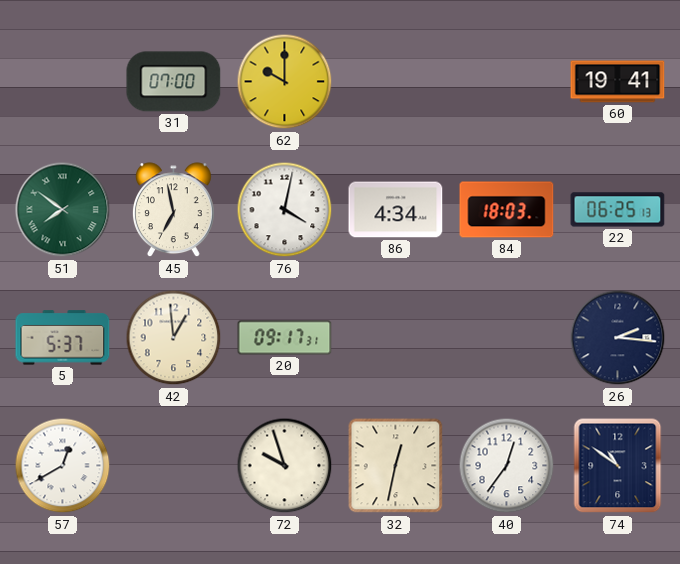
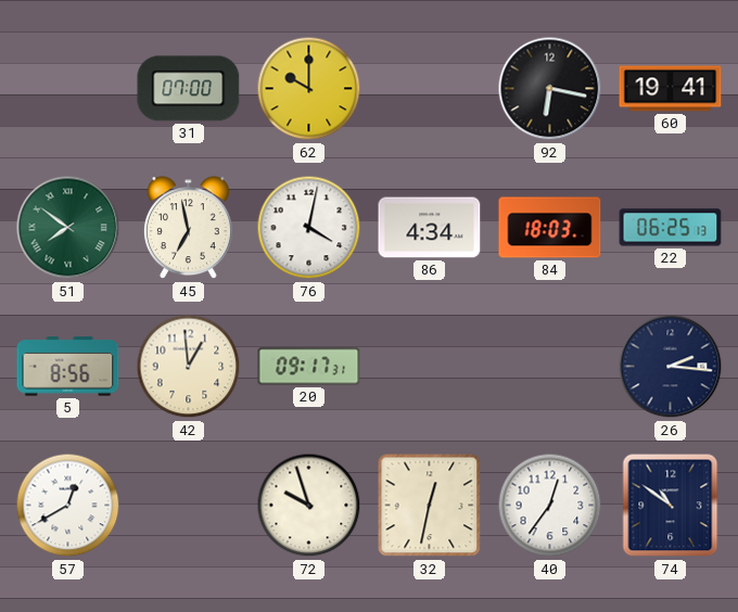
92: none -> 6:17 (550, 89)
5: 5:37 -> 8:56 (68, 367)
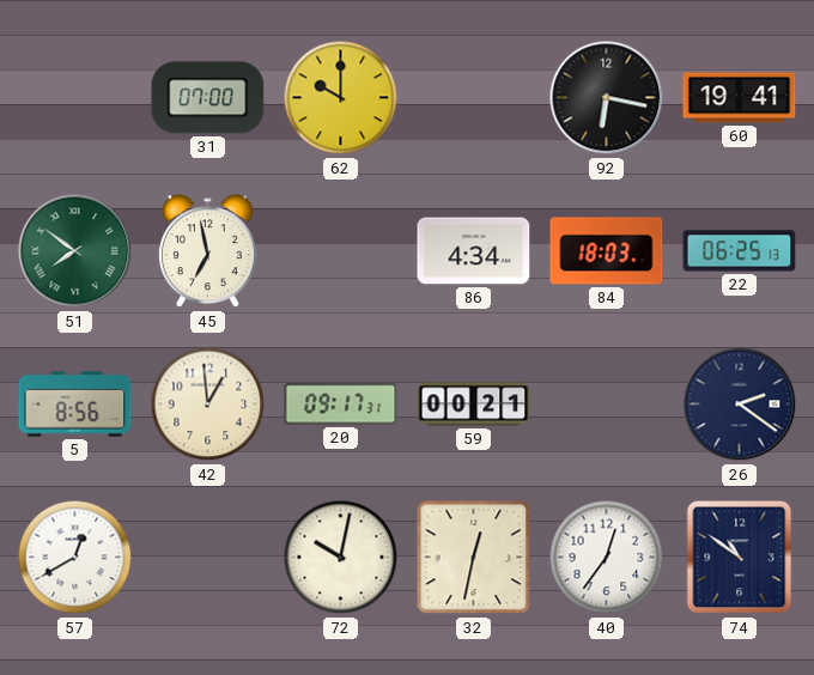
76: 4:02 -> none (309, 228)
59: none -> 00:21 (474, 405)
26: 2:16 -> 2:21 (740, 405)
72: 9:57 -> 10:02 (341, 558)
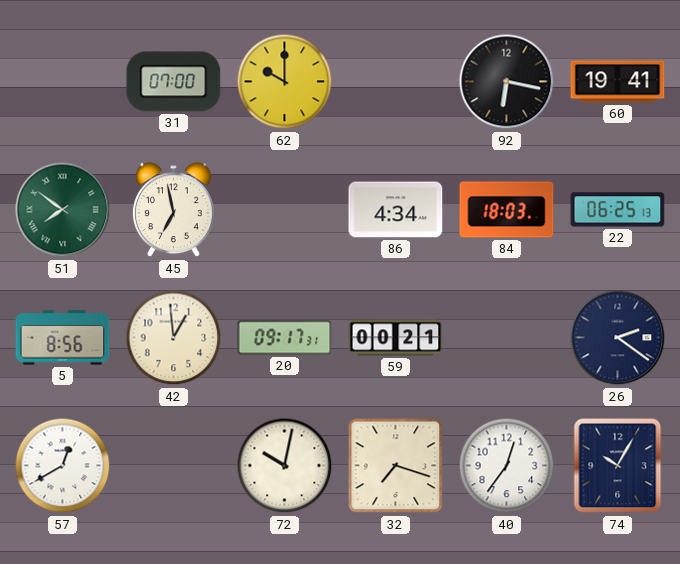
32: 12:32 -> 7:18 (396, 466)
74: 10:51 -> 10:05 (618, 466)
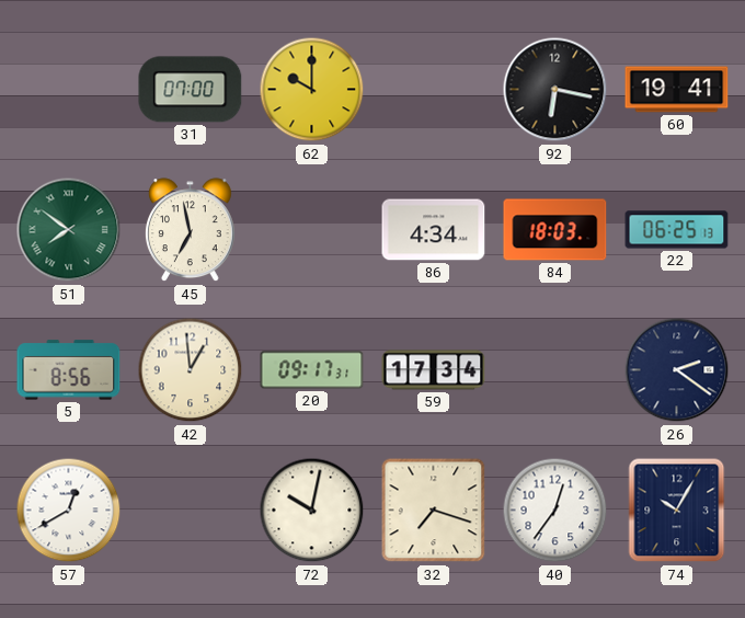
59: 00:21 -> 17:34 (434, 370)
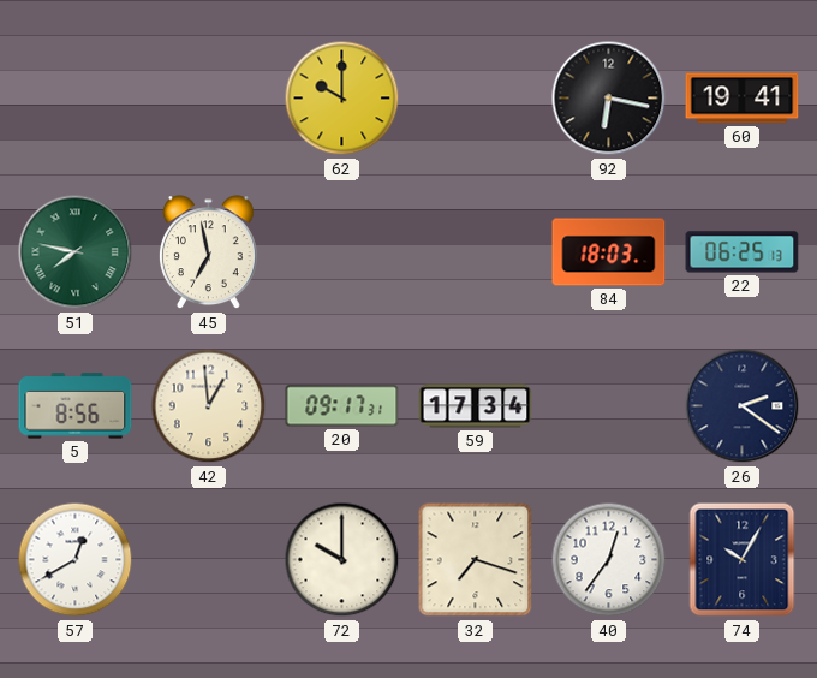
31: 07:00 -> none (191, 90)
51: 7:51 -> 7:47 (76, 252)
86: 4:34 -> none (434, 230)
72: 10:02 -> 10:00 (342, 560)
